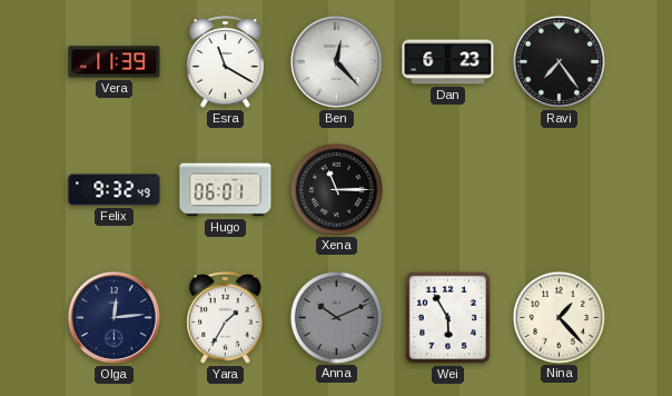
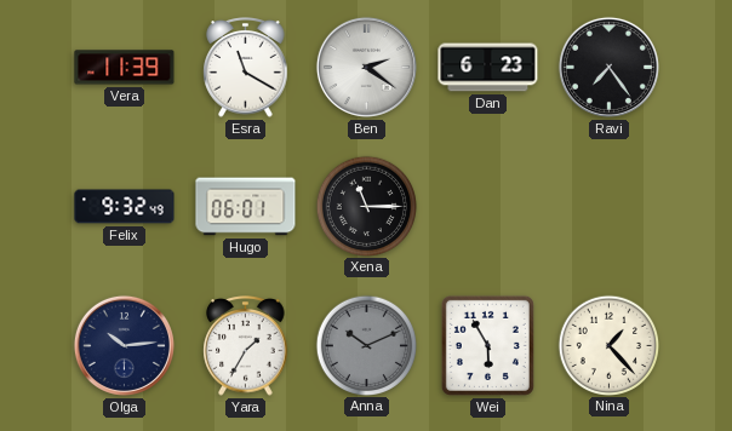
Ben: 12:23 -> 2:21 (366, 67)
Olga: 12:14 -> 10:14 (124, 345)
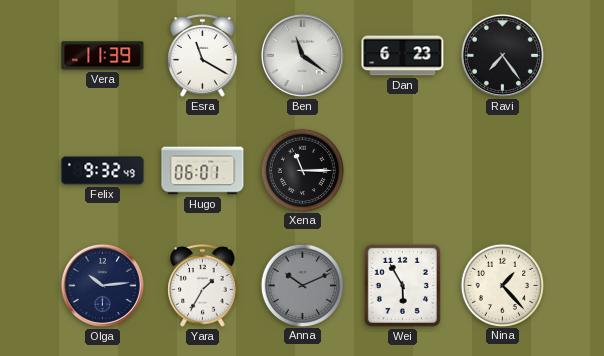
Ben: 2:21 -> 11:21 (302, 55)
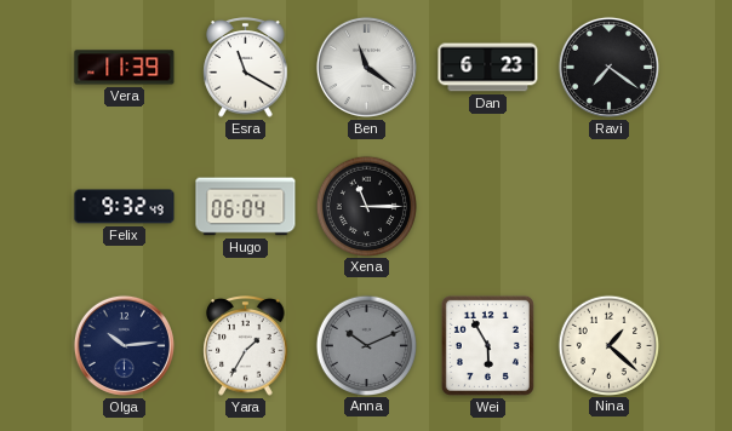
Ravi: 7:24 -> 7:21 (608, 67)
Hugo: 06:01 -> 06:04 (246, 207)
Nina: 1:23 -> 1:22 (608, 345)
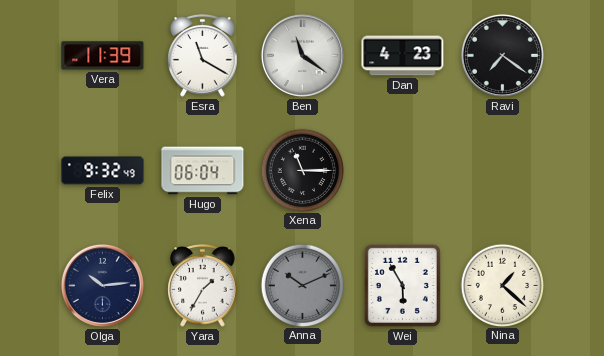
Dan: 6:23 -> 4:23 (403, 56)
